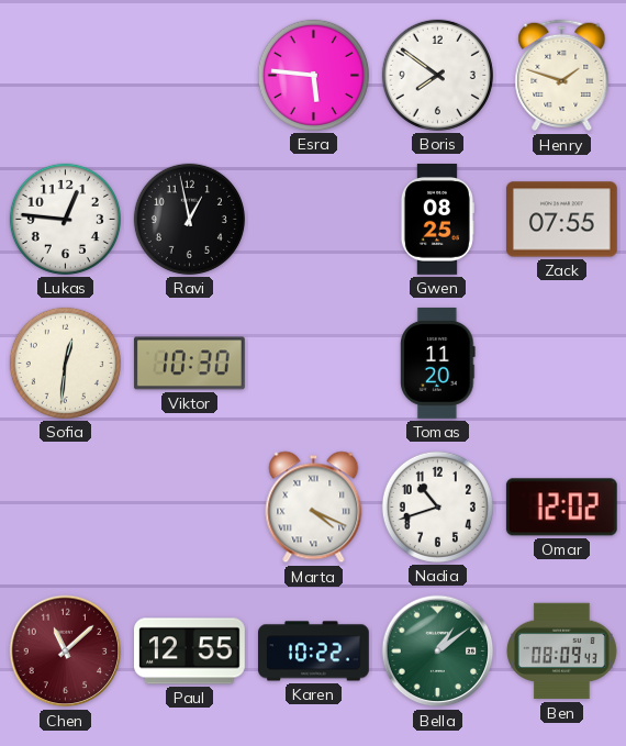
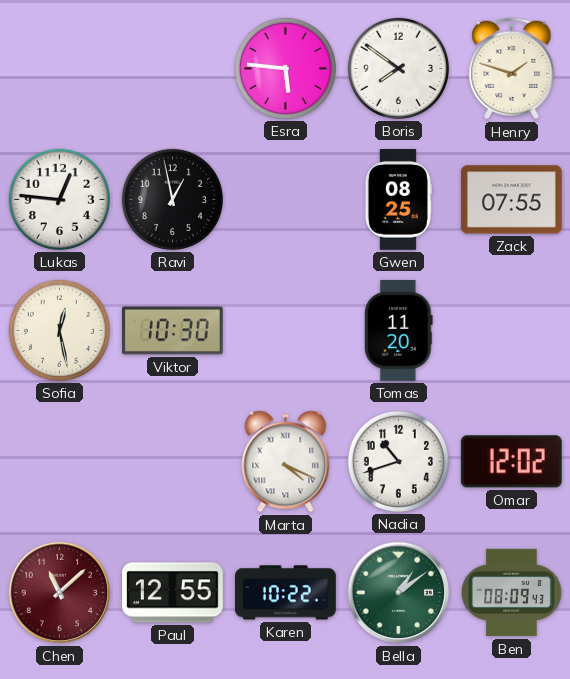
Sofia: 12:31 -> 12:28 (59, 330)
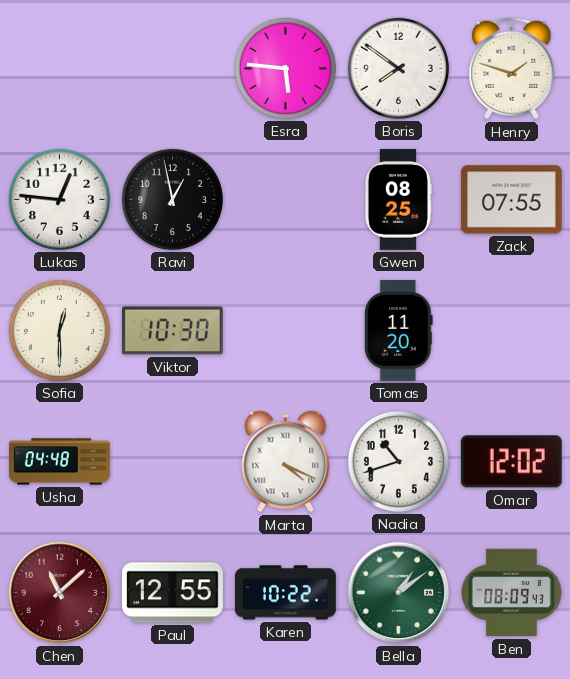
Sofia: 12:28 -> 12:30 (59, 330)
Usha: none -> 04:48 (60, 462)
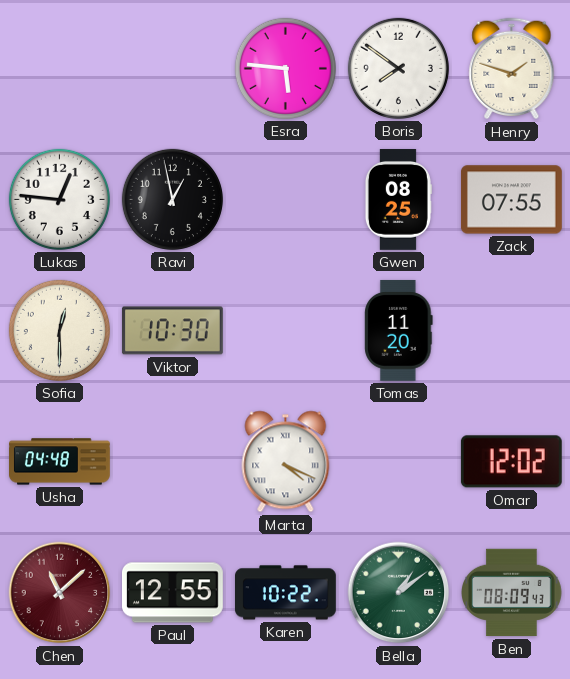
Nadia: 10:42 -> none (398, 461)
